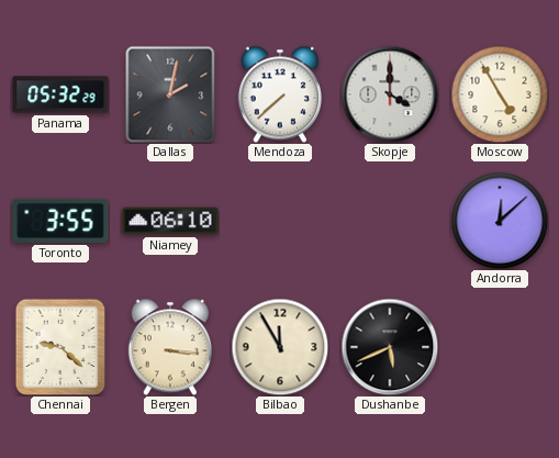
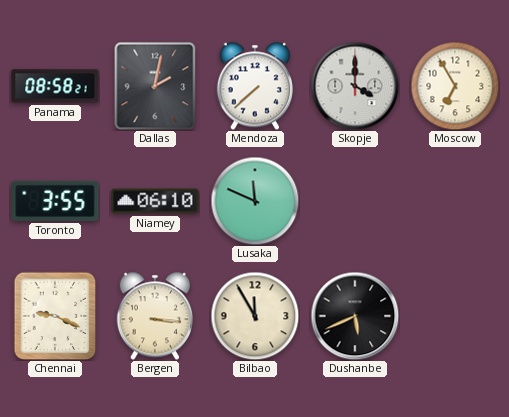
Panama: 05:32 -> 08:58 (55, 86)
Moscow: 4:55 -> 6:55 (455, 86)
Lusaka: none -> 11:49 (255, 201)
Andorra: 12:08 -> none (500, 221)
Chennai: 9:22 -> 9:19 (55, 316)
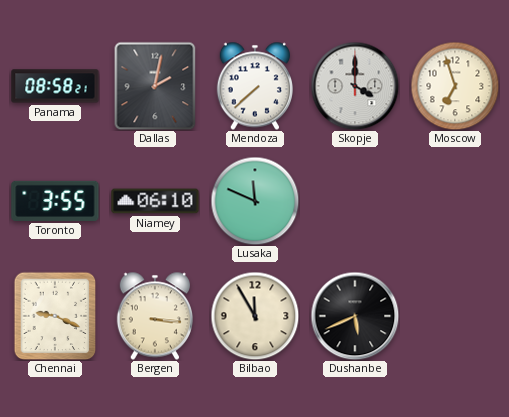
Moscow: 6:55 -> 6:57 (455, 86)
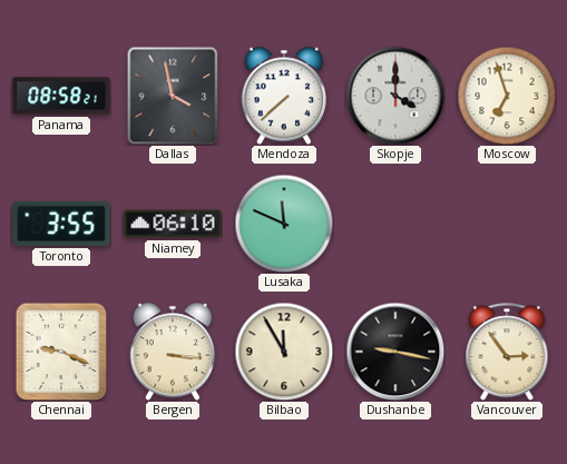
Dallas: 2:02 -> 3:58 (173, 96)
Dushanbe: 5:41 -> 9:17 (395, 352)
Vancouver: none -> 2:54 (507, 352)
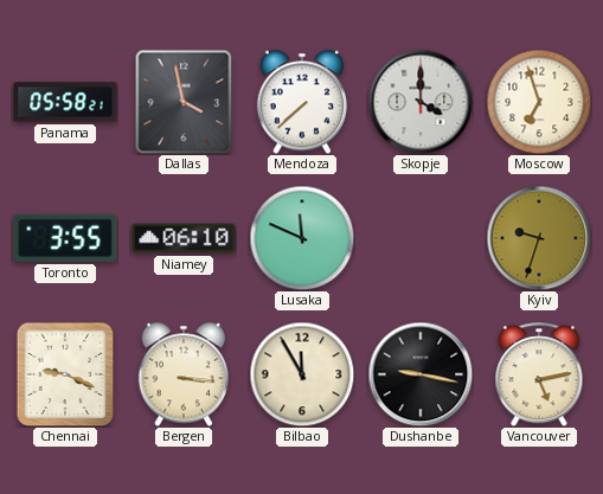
Panama: 08:58 -> 05:58 (65, 102)
Kyiv: none -> 9:33 (539, 238)
Vancouver: 2:54 -> 5:13 (539, 374)
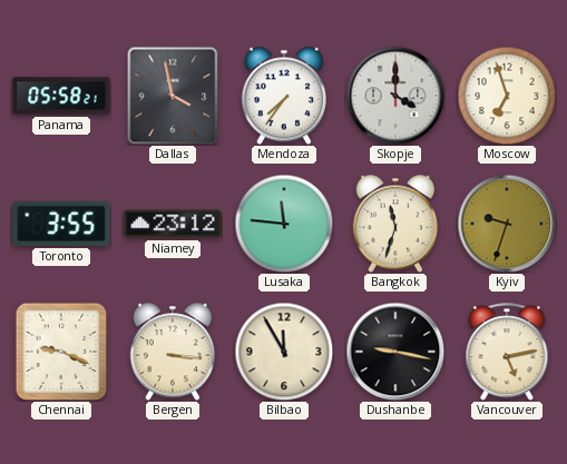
Mendoza: 7:38 -> 7:36 (283, 96)
Niamey: 06:10 -> 23:12 (173, 224)
Lusaka: 11:49 -> 11:46 (284, 224)
Bangkok: none -> 11:33 (394, 224)
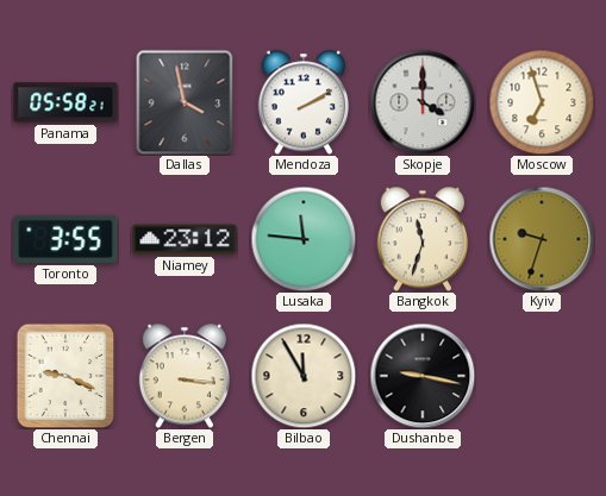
Mendoza: 7:36 -> 2:10 (302, 102)
Vancouver: 5:13 -> none (507, 352)
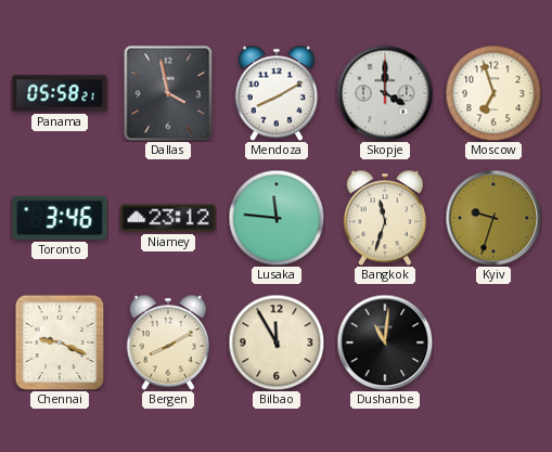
Mendoza: 2:10 -> 8:10 (275, 93)
Toronto: 3:55 -> 3:46 (60, 218)
Bergen: 3:16 -> 8:10 (167, 343)
Dushanbe: 9:17 -> 11:01 (385, 343)
